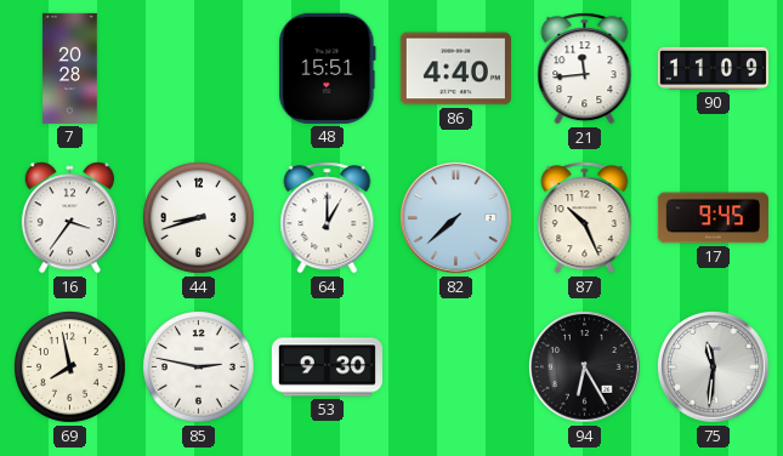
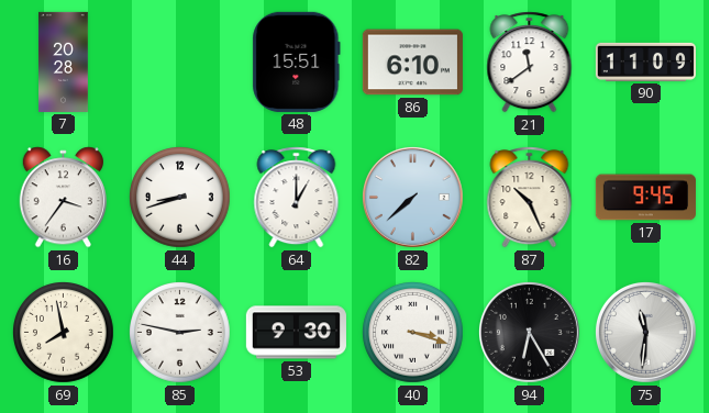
86: 4:40 -> 6:10 (412, 63)
21: 11:44 -> 11:39 (530, 63)
40: none -> 3:18 (413, 333)
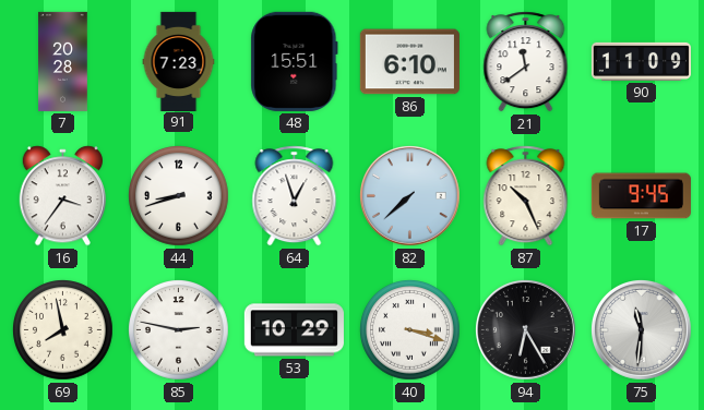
91: none -> 7:23 (179, 61)
64: 1:00 -> 12:57 (295, 196)
53: 9:30 -> 10:29 (294, 330)
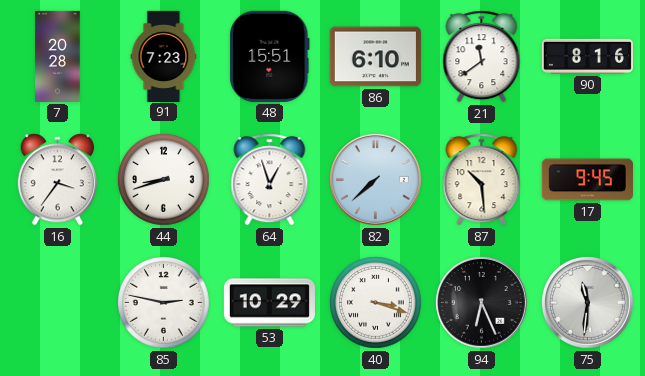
90: 11:09 -> 8:16 (587, 56)
87: 10:26 -> 10:29 (482, 180)
69: 7:58 -> none (63, 330)
94: 6:25 -> 6:26 (482, 303)
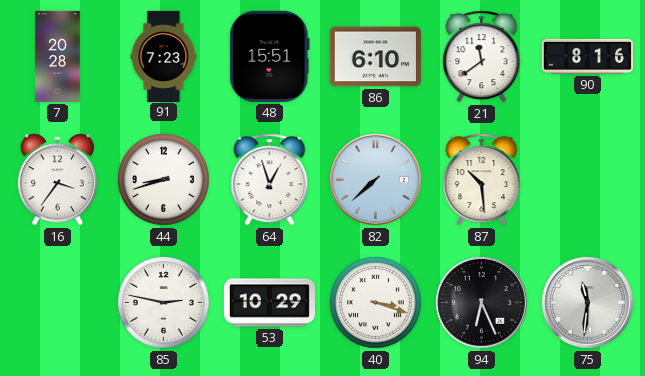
17: 9:45 -> none (587, 180)
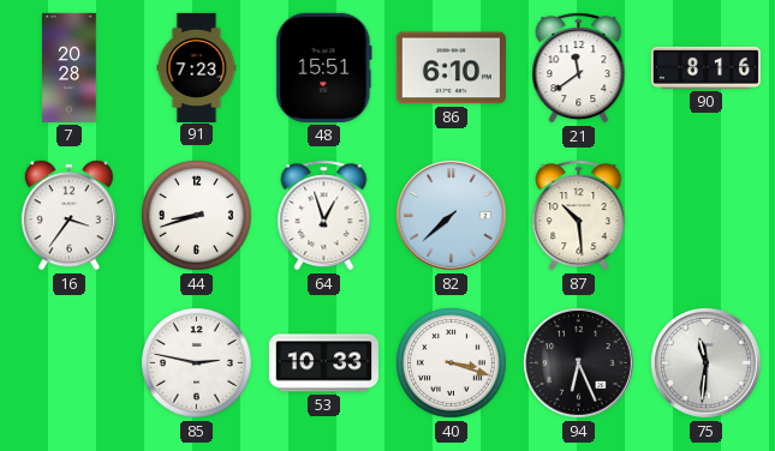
53: 10:29 -> 10:33 (323, 363)
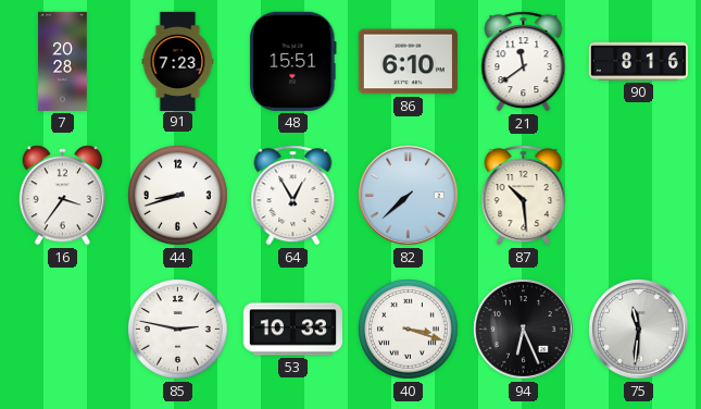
64: 12:57 -> 12:55 (293, 196)
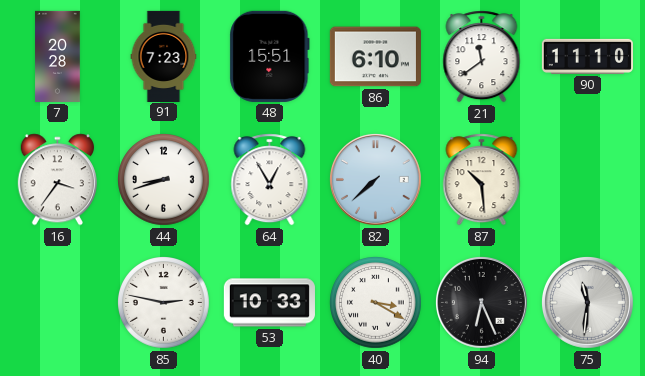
90: 8:16 -> 11:10 (587, 56)
40: 3:18 -> 3:20 (376, 303)
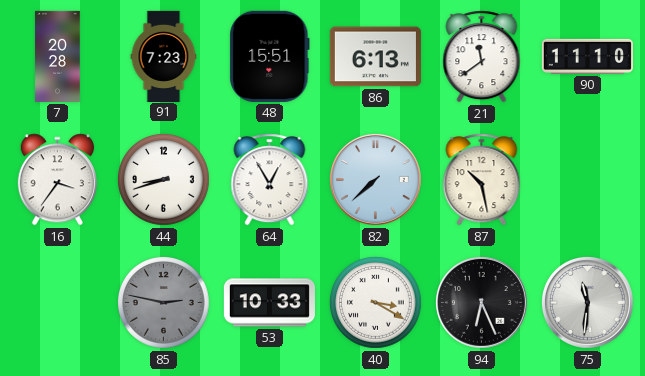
86: 6:10 -> 6:13 (375, 57)
87: 10:29 -> 10:28 (482, 180)
85 dial: white -> grey (164, 303)
